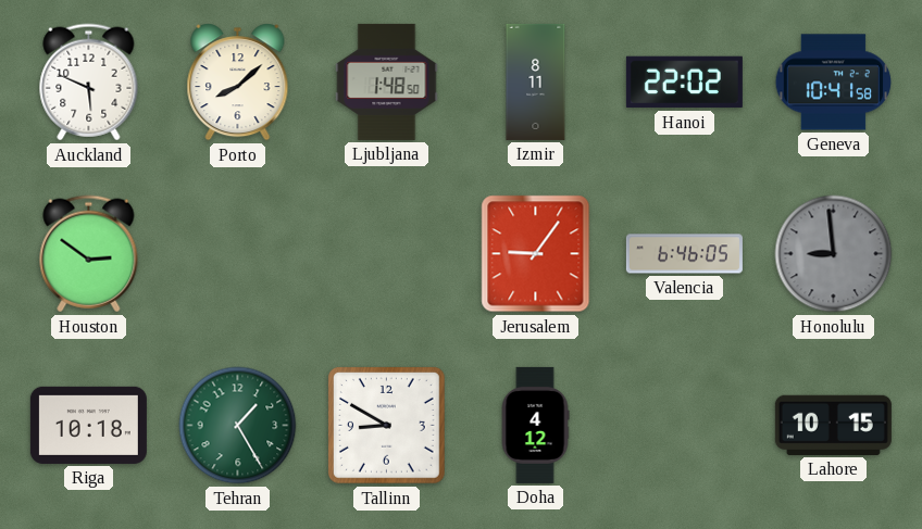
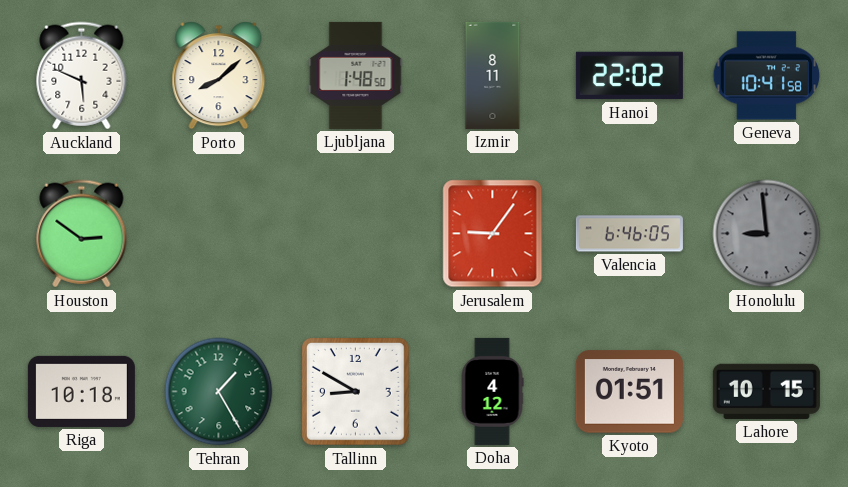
Kyoto: none -> 01:51 (629, 392)
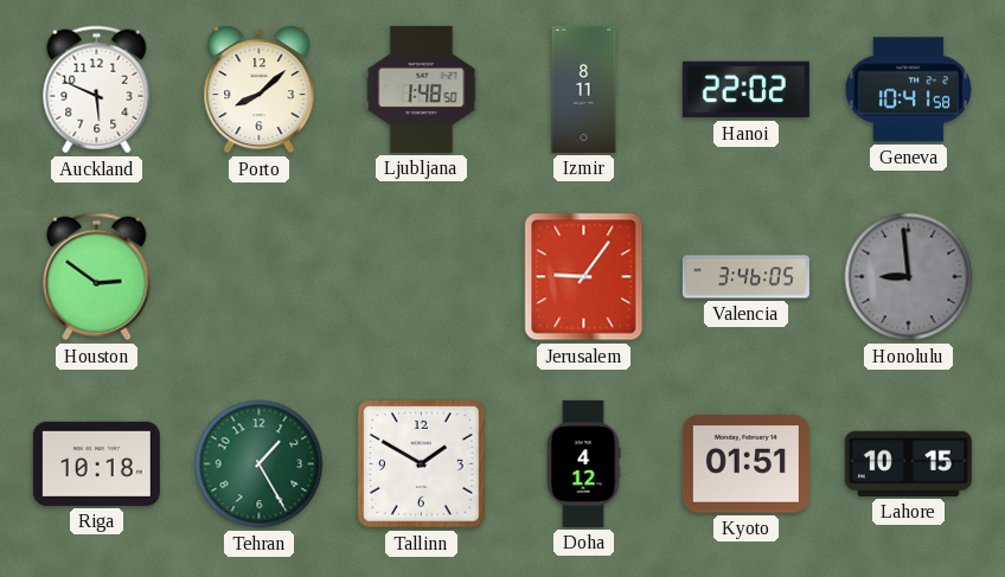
Valencia: 6:46 -> 3:46 (745, 277)
Tallinn: 8:50 -> 1:50 (422, 464)
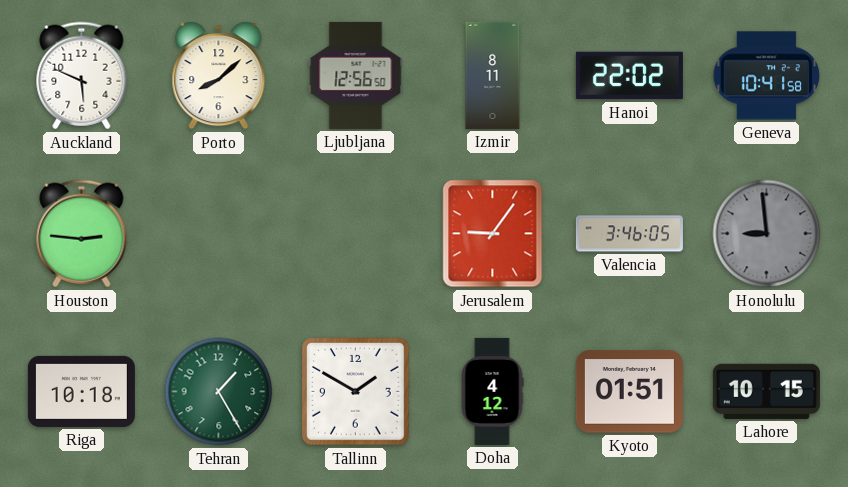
Ljubljana: 1:48 -> 12:56 (356, 75)
Houston: 2:51 -> 2:46 (82, 234)
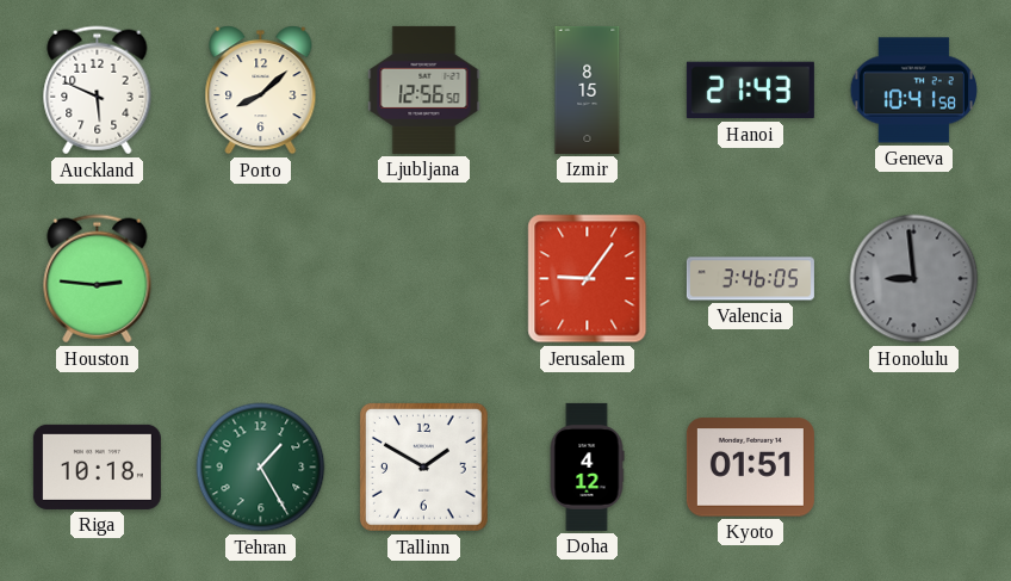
Izmir: 8:11 -> 8:15 (588, 89)
Hanoi: 22:02 -> 21:43 (750, 91)
Lahore: 10:15 -> none (766, 391)
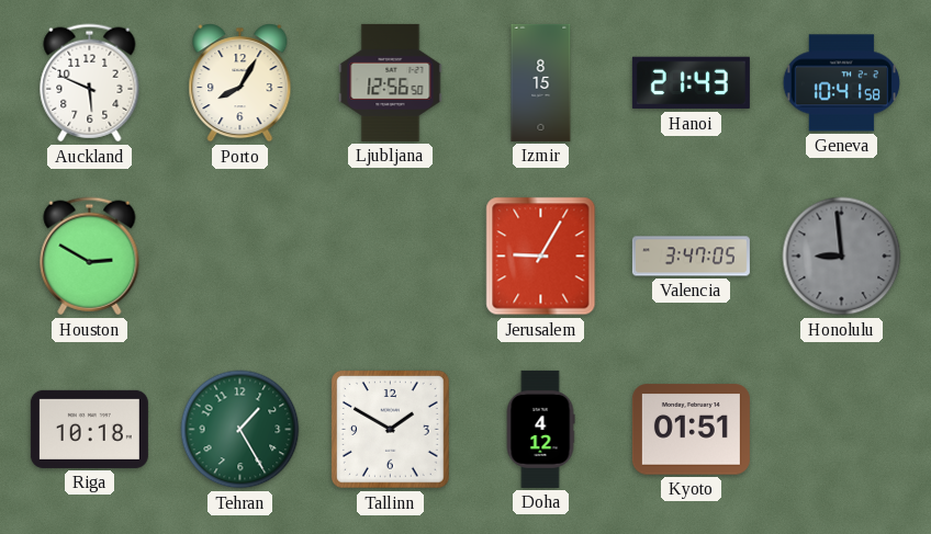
Porto: 8:08 -> 8:05 (240, 83)
Houston: 2:46 -> 2:50 (90, 257)
Jerusalem: 9:06 -> 9:05 (541, 257)
Valencia: 3:46 -> 3:47 (691, 257)
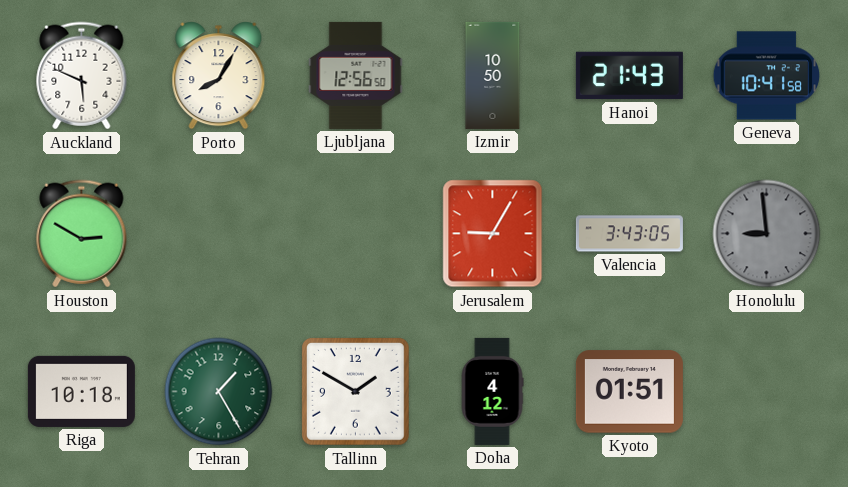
Izmir: 8:15 -> 10:50 (493, 75)
Valencia: 3:47 -> 3:43 (629, 234)
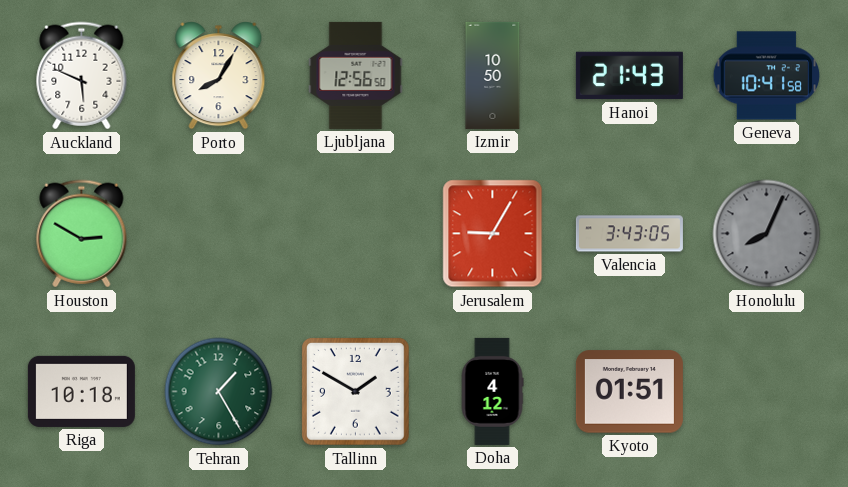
Honolulu: 8:59 -> 8:04 (767, 234)
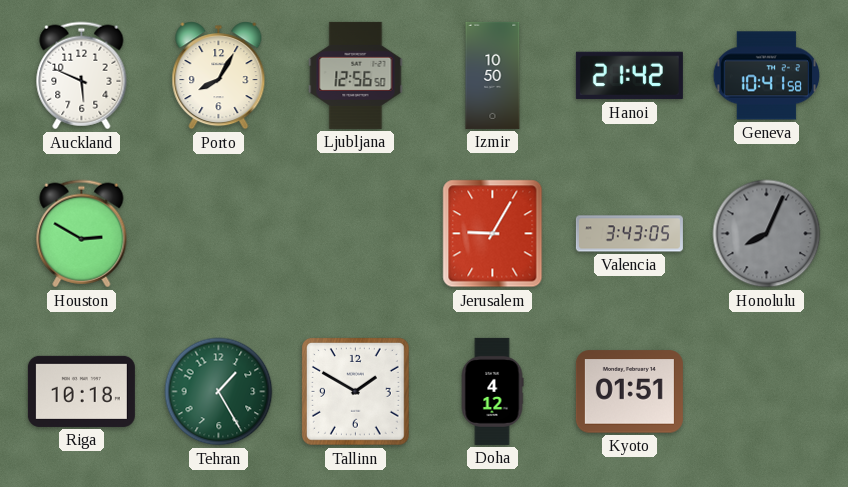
Hanoi: 21:43 -> 21:42 (629, 76)
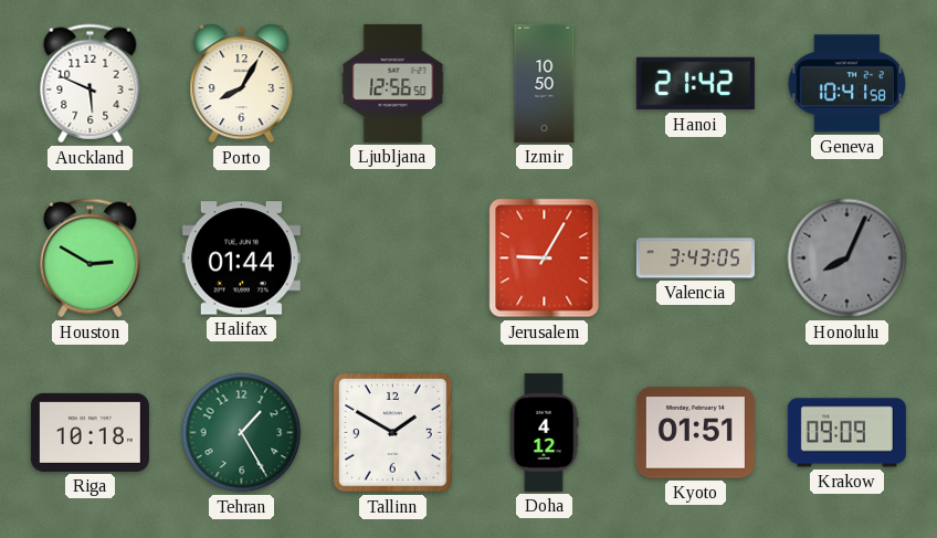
Halifax: none -> 01:44 (241, 259)
Krakow: none -> 09:09 (846, 433)
